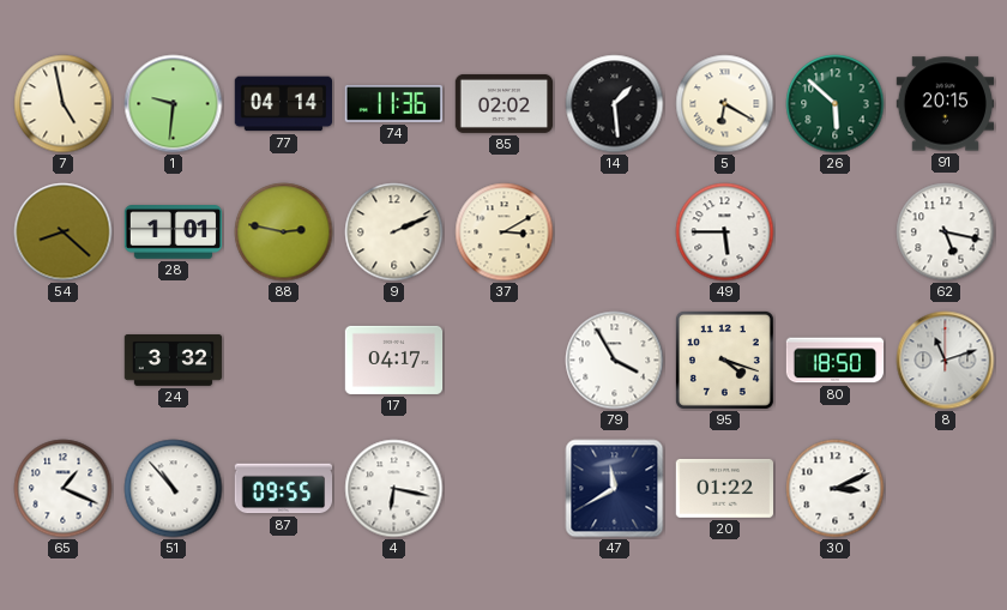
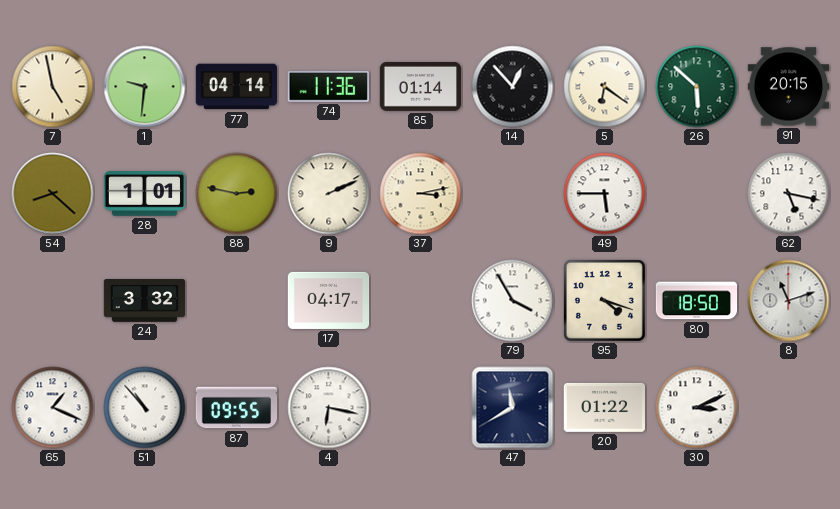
85: 02:02 -> 01:14 (421, 86)
14: 1:29 -> 12:53 (513, 87)
5: 6:20 -> 6:21 (605, 87)
37: 3:10 -> 3:13 (421, 194)
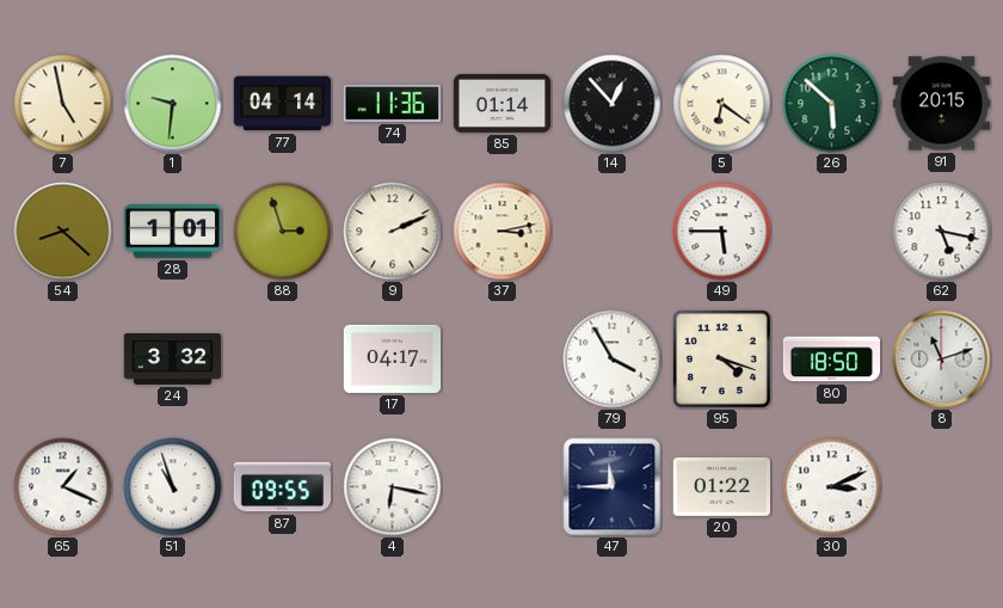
88: 2:47 -> 2:57 (283, 232)
51: 10:53 -> 10:57 (173, 487)
47: 11:40 -> 11:45 (613, 487)
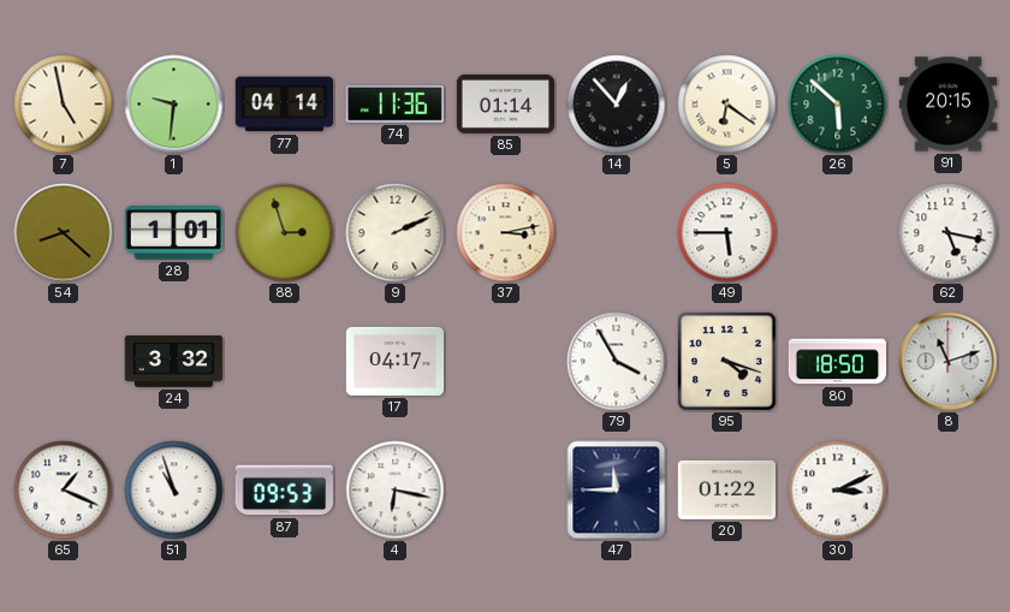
87: 09:55 -> 09:53 (285, 491)
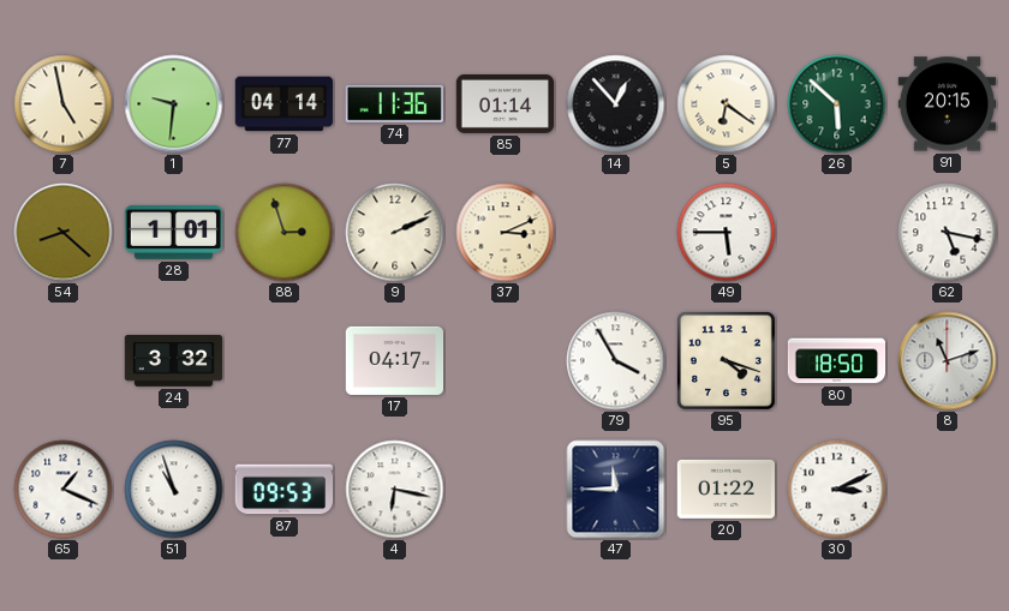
37: 3:13 -> 3:11 (506, 233)
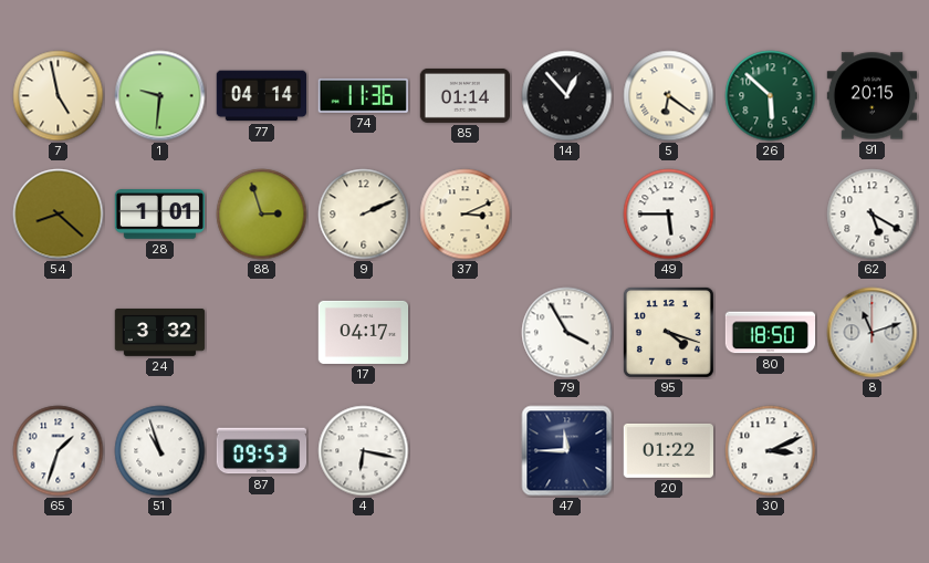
62: 5:17 -> 5:20 (873, 215)
65: 1:19 -> 1:33 (59, 451)
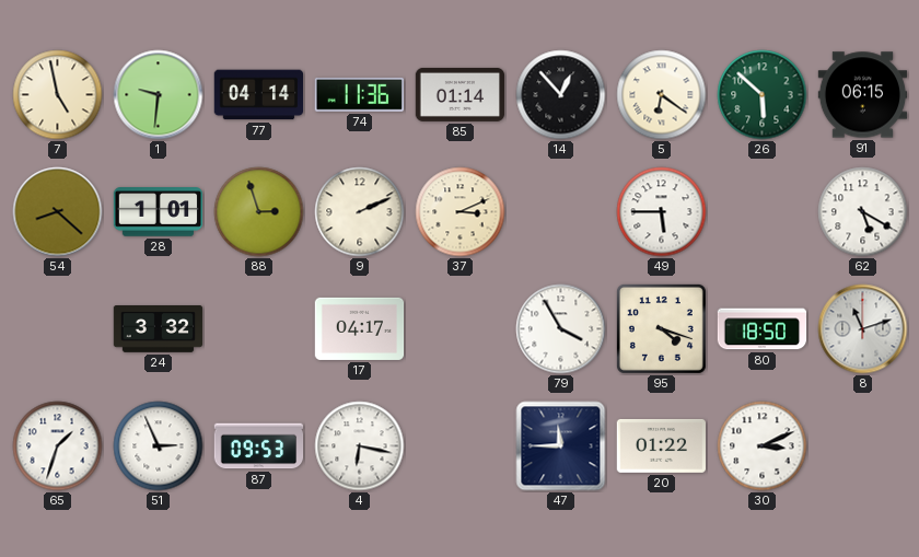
91: 20:15 -> 06:15 (863, 95)
51: 10:57 -> 2:56 (159, 446)
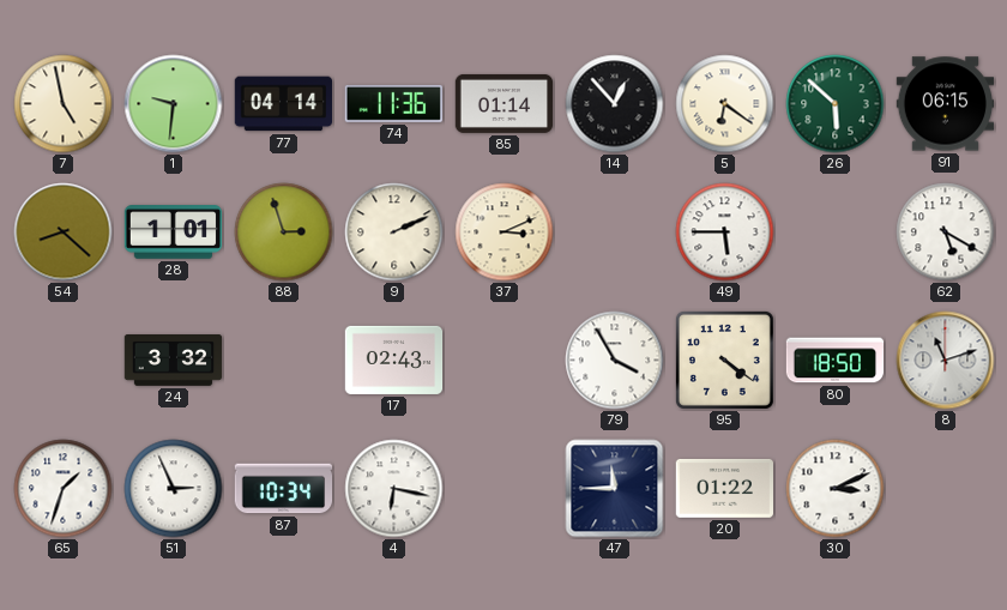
17: 04:17 -> 02:43 (394, 360)
95: 4:18 -> 4:21 (724, 360)
87: 09:53 -> 10:34 (284, 489)
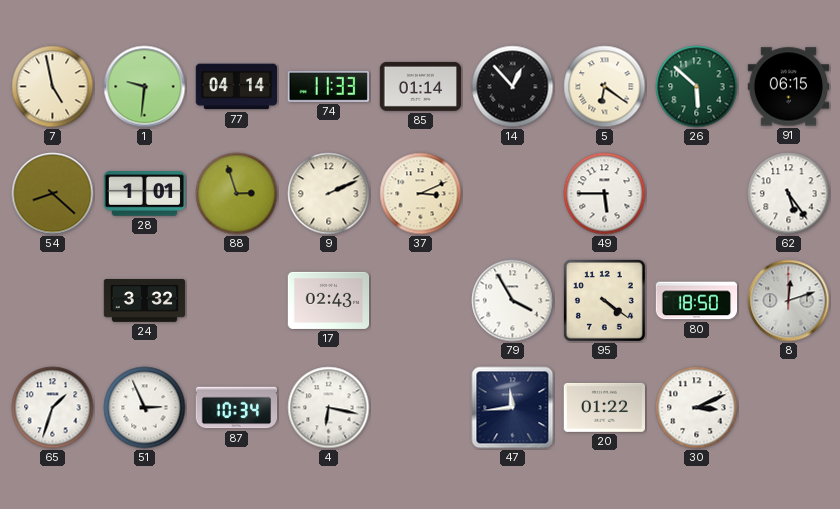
74: 11:36 -> 11:33 (328, 86)
62: 5:20 -> 5:24 (789, 194)
8: 11:12 -> 12:12 (789, 301)
47: 11:45 -> 11:44 (513, 408)
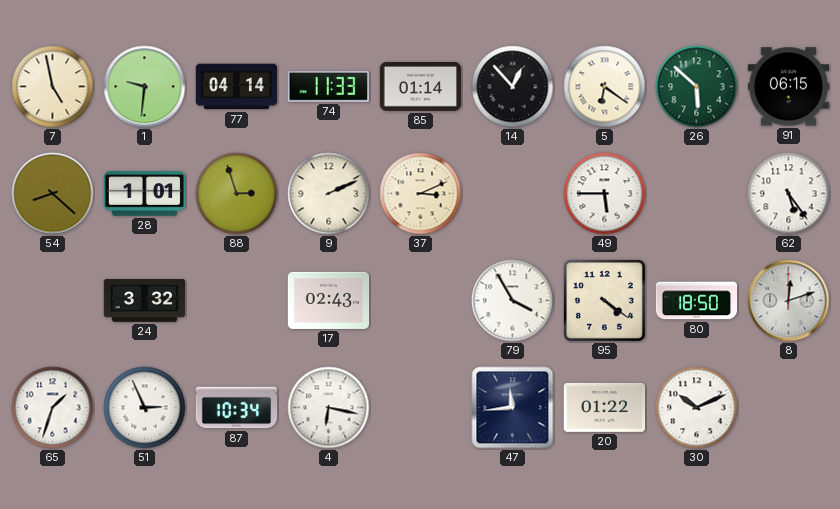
30: 3:11 -> 10:11 (697, 408)
